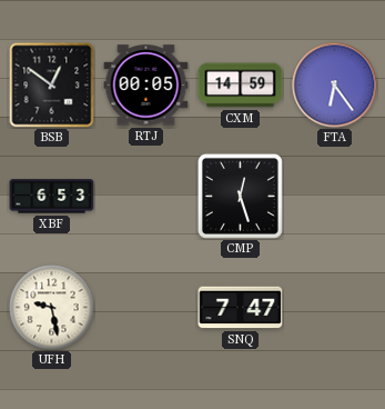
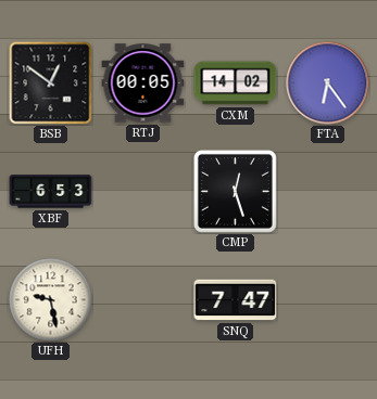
CXM: 14:59 -> 14:02 (236, 83)
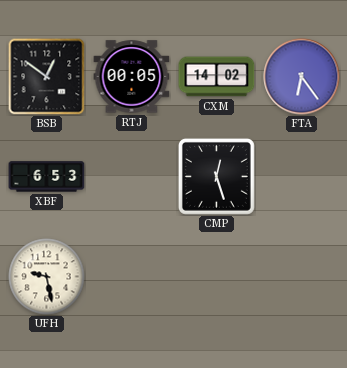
SNQ: 7:47 -> none (236, 300)
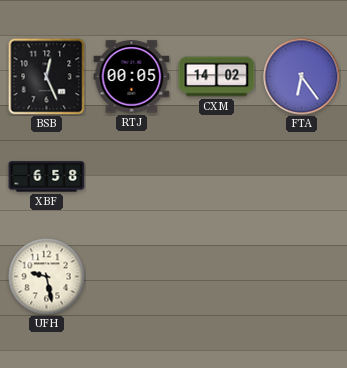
BSB: 12:51 -> 12:26 (47, 77)
XBF: 6:53 -> 6:58 (47, 177)
CMP: 12:27 -> none (216, 176)
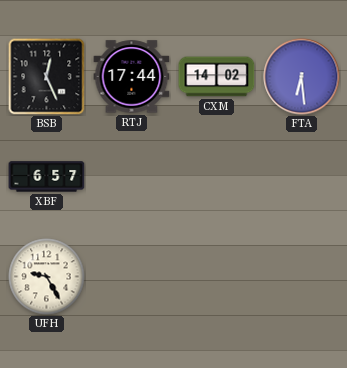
RTJ: 00:05 -> 17:44 (132, 77)
FTA: 6:24 -> 6:29 (302, 77)
XBF: 6:58 -> 6:57 (47, 177)
UFH: 9:28 -> 9:25 (47, 277)
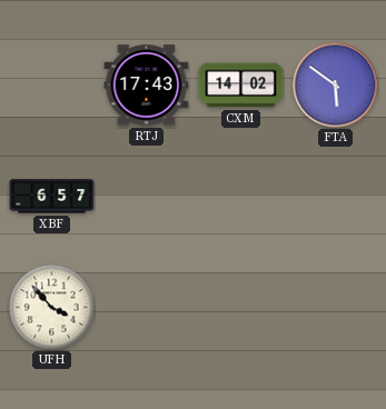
BSB: 12:26 -> none (47, 77)
RTJ: 17:44 -> 17:43 (147, 86)
FTA: 6:29 -> 5:51 (336, 86)
UFH: 9:25 -> 3:53 (52, 308)
